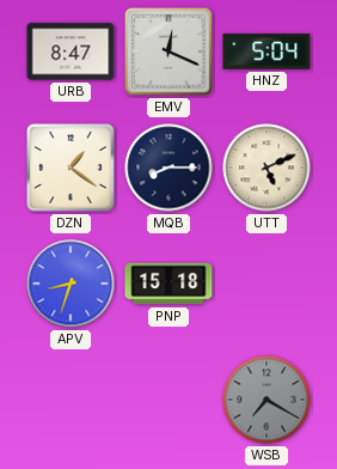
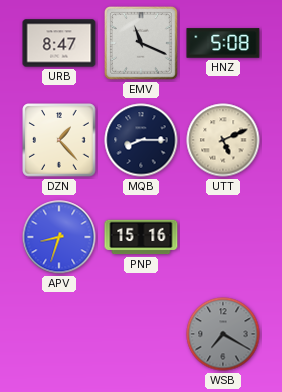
EMV: 12:19 -> 11:19 (142, 44)
HNZ: 5:04 -> 5:08 (223, 43)
DZN: 1:21 -> 1:23 (59, 140)
PNP: 15:18 -> 15:16 (141, 237)
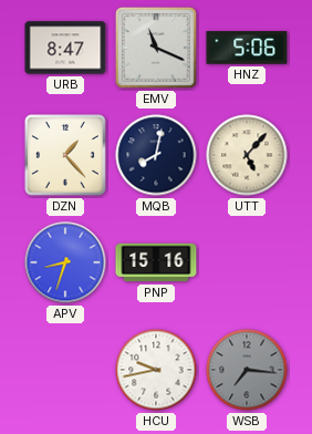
HNZ: 5:08 -> 5:06 (247, 48)
MQB: 8:15 -> 8:02 (156, 155)
UTT: 5:11 -> 5:07 (247, 155)
HCU: none -> 9:43 (156, 370)
WSB: 7:20 -> 7:16 (247, 370)
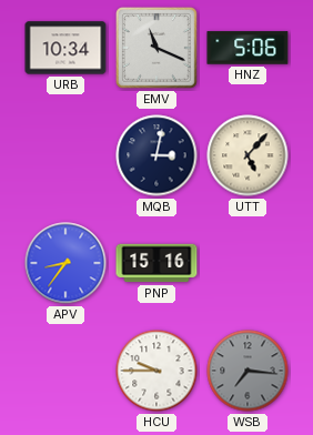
URB: 8:47 -> 10:34 (65, 48)
DZN: 1:23 -> none (65, 155)
MQB: 8:02 -> 3:02 (156, 155)
APV: 8:33 -> 8:36 (65, 263)
HCU: 9:43 -> 9:45 (156, 371)
